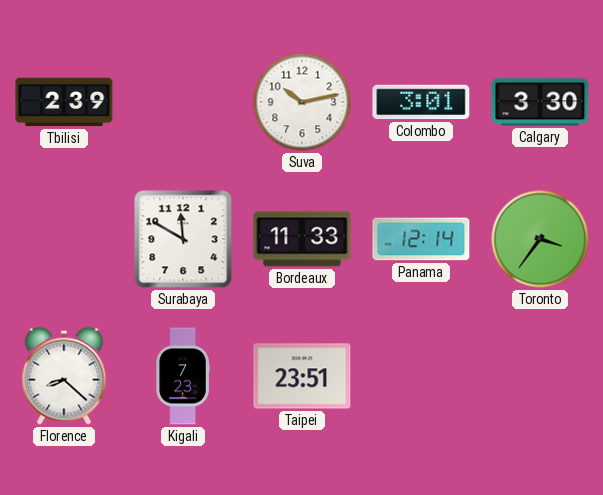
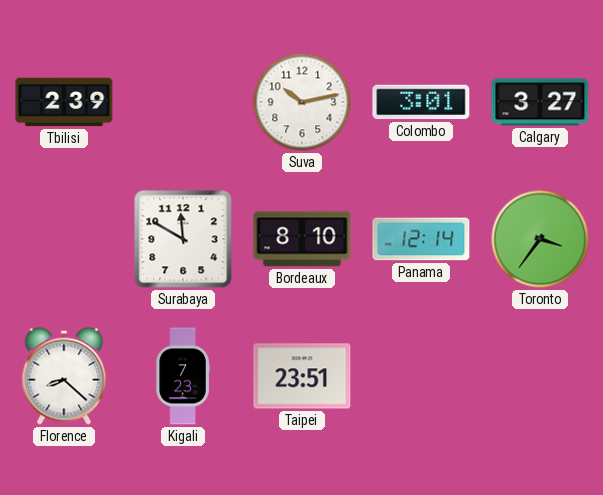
Calgary: 3:30 -> 3:27 (540, 102)
Bordeaux: 11:33 -> 8:10 (302, 239)
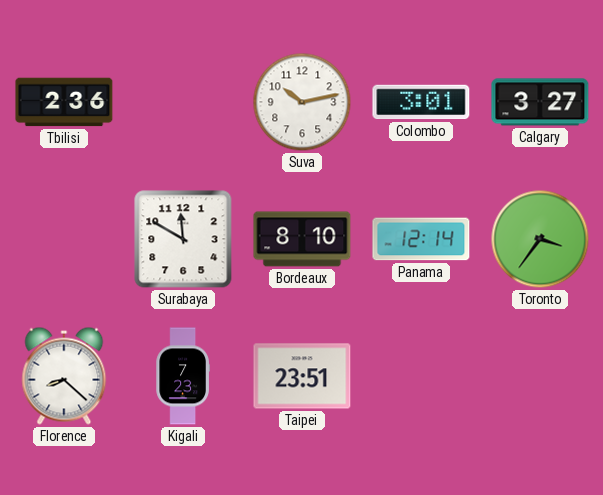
Tbilisi: 2:39 -> 2:36 (64, 102)
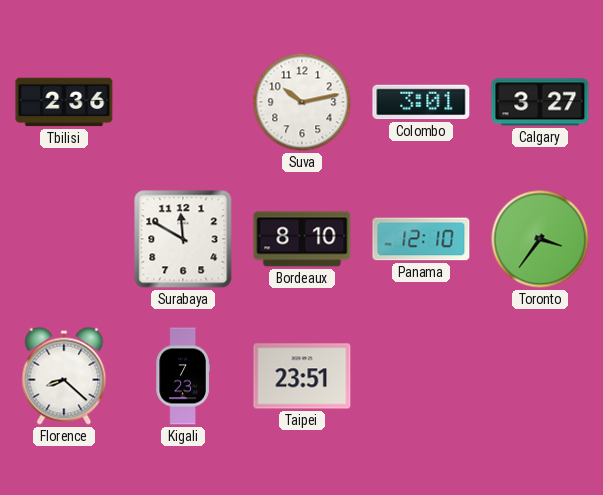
Panama: 12:14 -> 12:10 (421, 239)
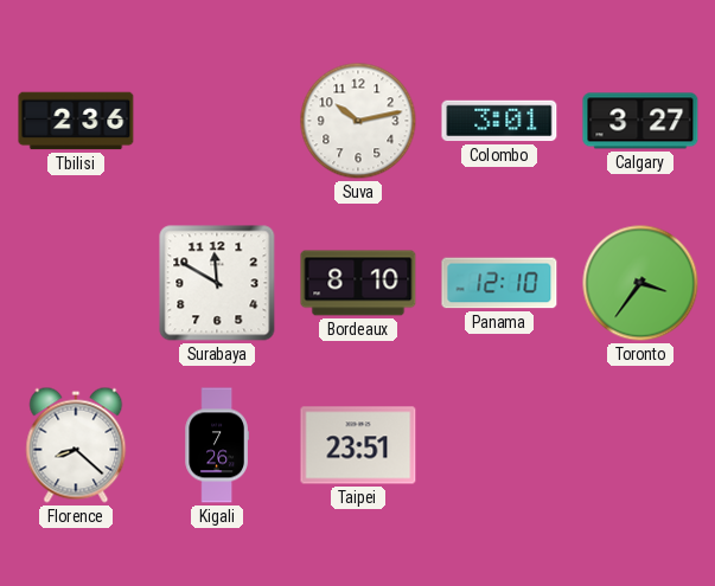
Kigali: 7:23 -> 7:26 (217, 445)
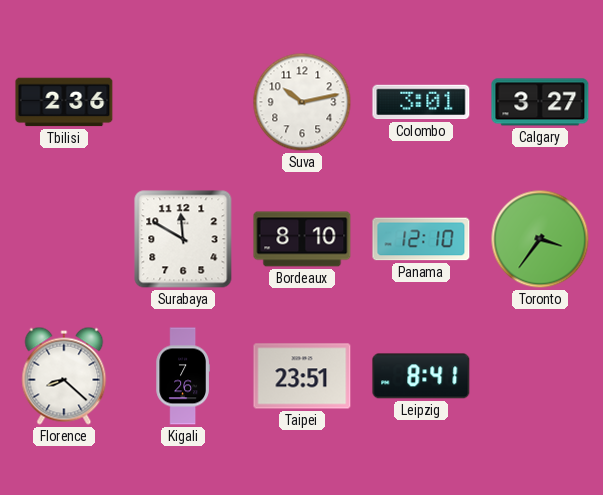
Leipzig: none -> 8:41 (421, 376)
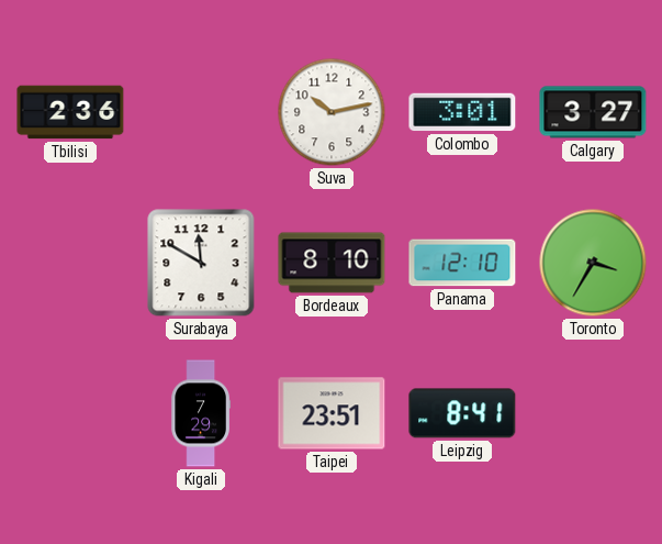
Toronto: 3:36 -> 3:35 (593, 263)
Florence: 8:22 -> none (64, 376)
Kigali: 7:26 -> 7:29 (201, 413)
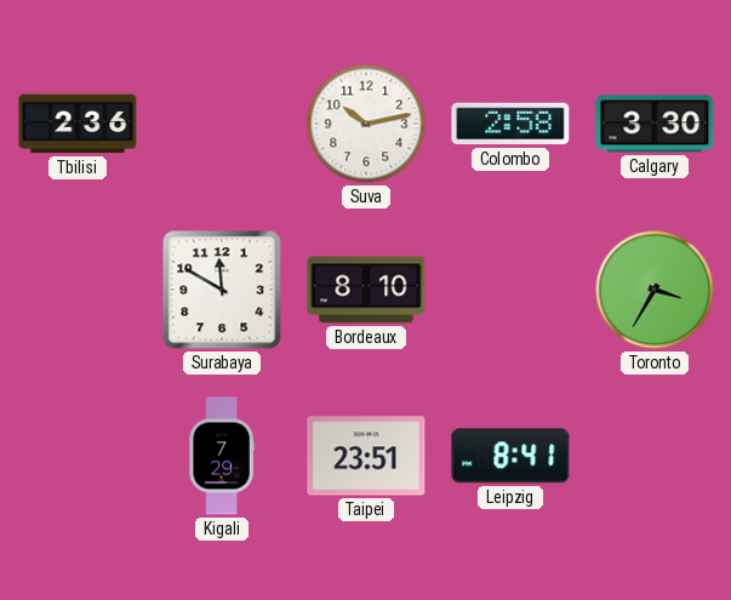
Colombo: 3:01 -> 2:58 (510, 124)
Calgary: 3:27 -> 3:30 (655, 124)
Panama: 12:10 -> none (462, 263)
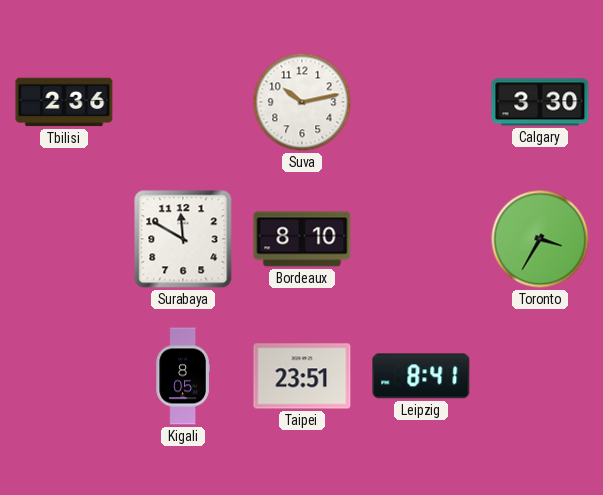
Colombo: 2:58 -> none (510, 124)
Kigali: 7:29 -> 8:05 (183, 376)
